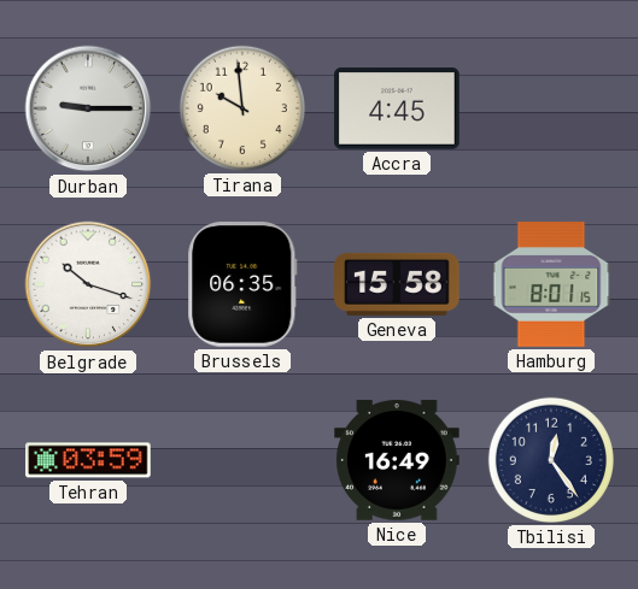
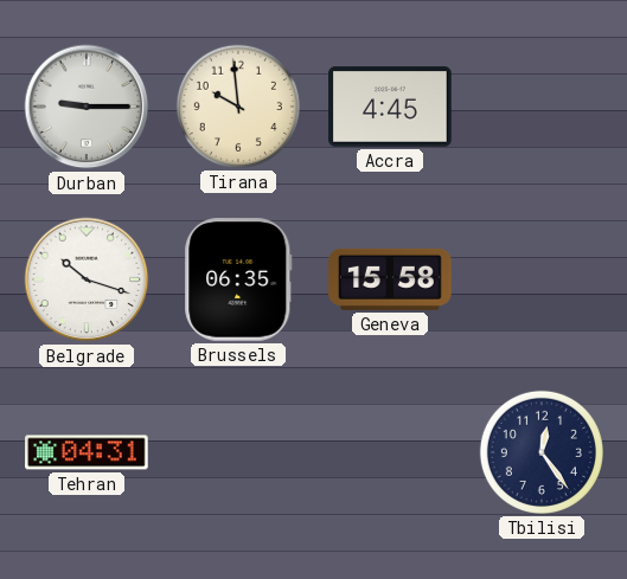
Hamburg: 8:01 -> none (551, 284)
Tehran: 03:59 -> 04:31 (87, 452)
Nice: 16:49 -> none (397, 460)
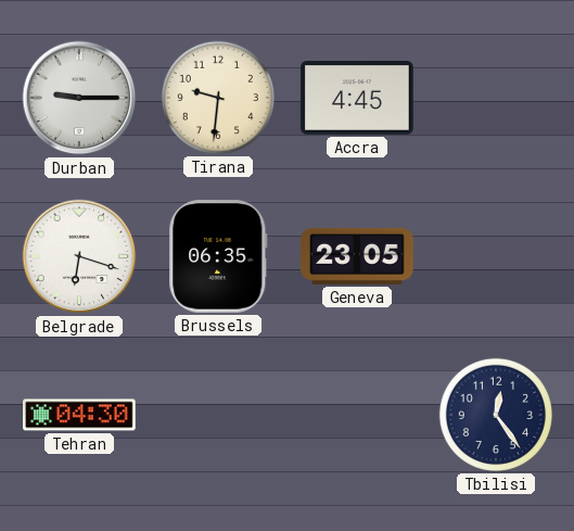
Tirana: 9:59 -> 9:31 (218, 98)
Belgrade: 10:18 -> 6:18 (79, 256)
Geneva: 15:58 -> 23:05 (357, 256)
Tehran: 04:31 -> 04:30 (79, 415)
